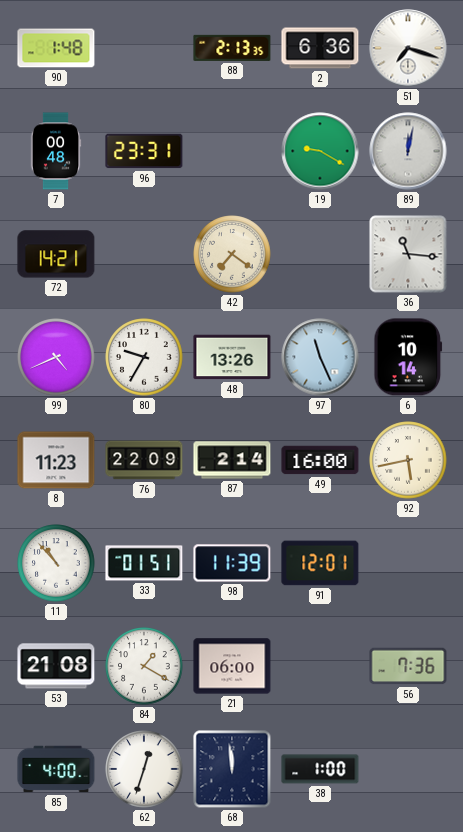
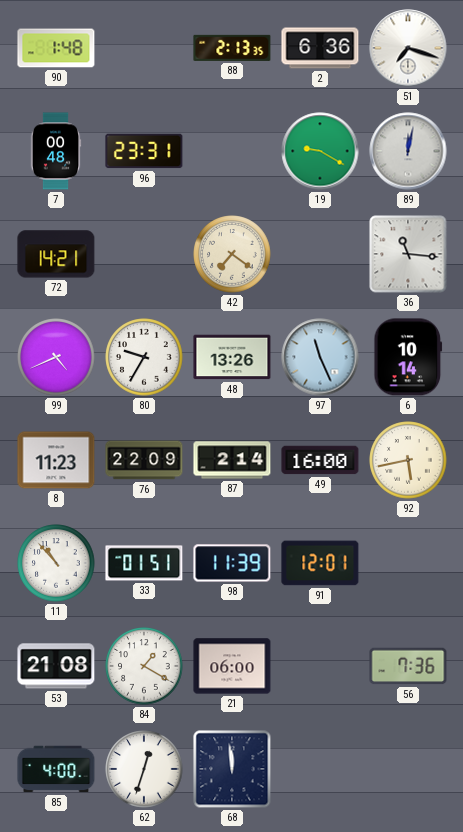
38: 1:00 -> none (320, 769)
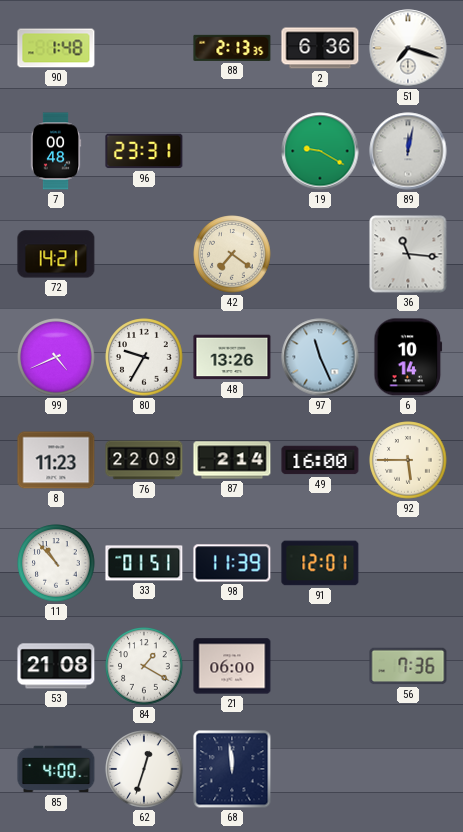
92: 5:43 -> 5:45 (408, 460)
